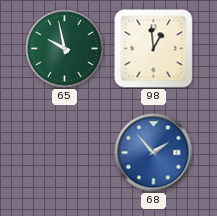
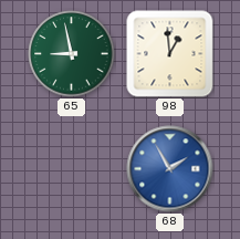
65: 9:58 -> 8:58 (72, 54)
68: 1:53 -> 1:55 (170, 169)
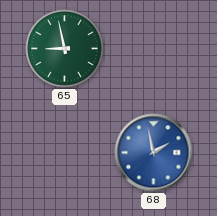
98: 12:59 -> none (170, 54)
68: 1:55 -> 1:58 (154, 153)
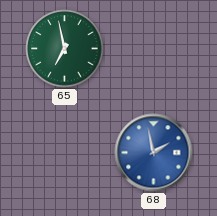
65: 8:58 -> 6:58 (65, 49)
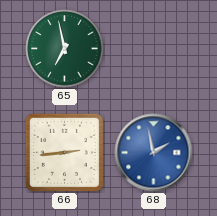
66: none -> 2:44 (64, 152)
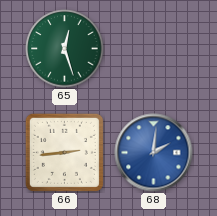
65: 6:58 -> 12:27 (65, 49)
68: 1:58 -> 2:01 (154, 153)
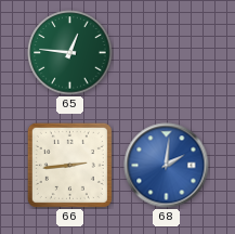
65: 12:27 -> 12:46 (70, 53)
